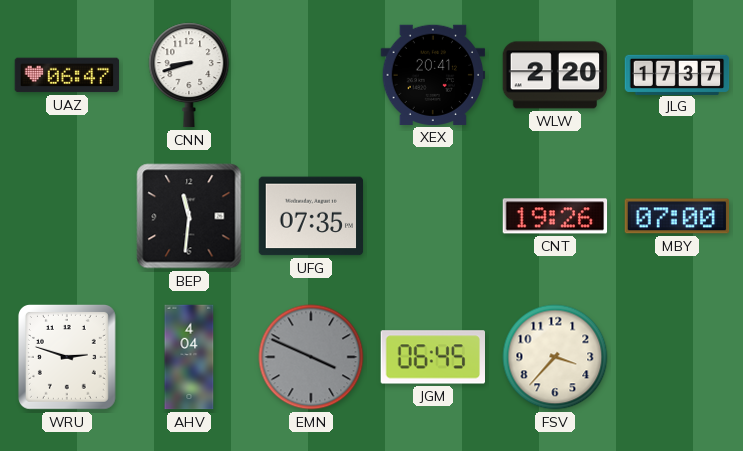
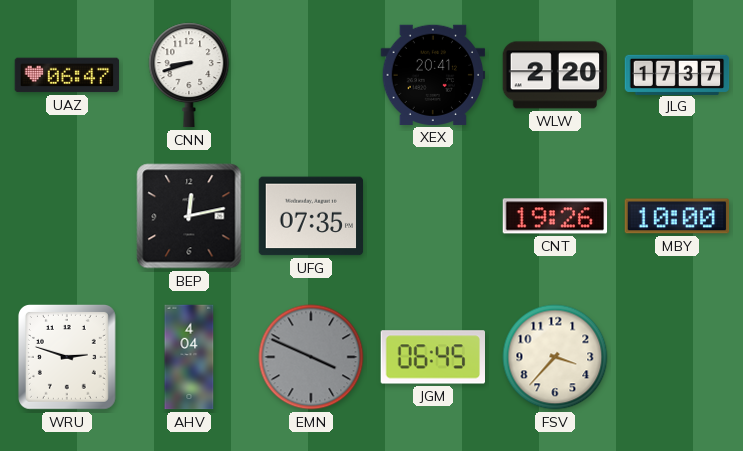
BEP: 11:31 -> 12:13 (189, 216)
MBY: 07:00 -> 10:00 (677, 216)
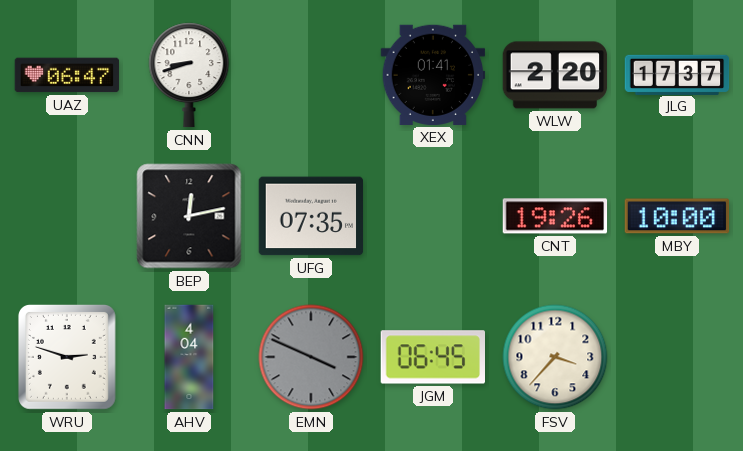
XEX: 20:41 -> 01:41 (433, 75)
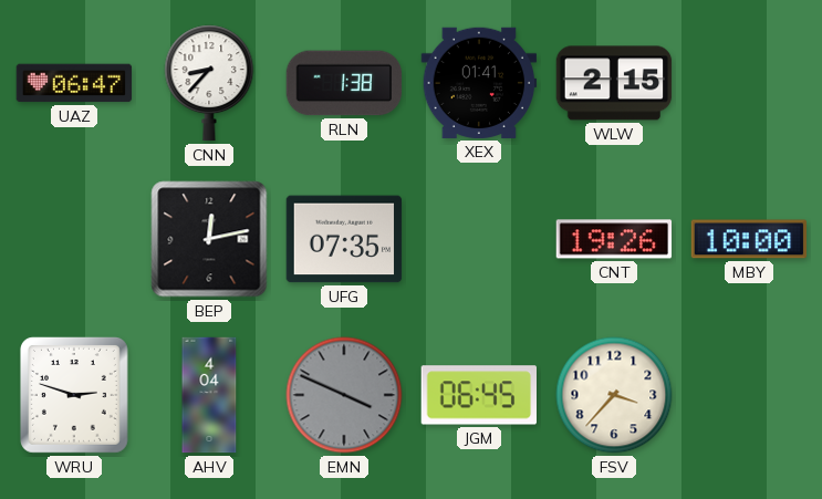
CNN: 8:42 -> 8:37 (209, 83)
RLN: none -> 1:38 (344, 83)
WLW: 2:20 -> 2:15 (614, 83)
JLG: 17:37 -> none (677, 74)
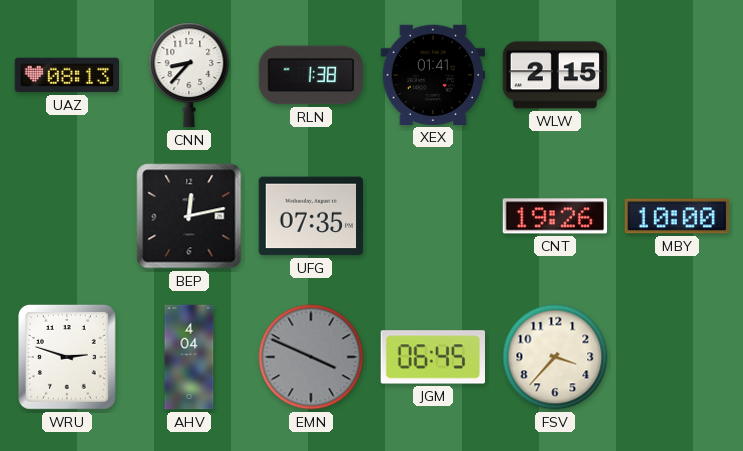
UAZ: 06:47 -> 08:13 (67, 75)
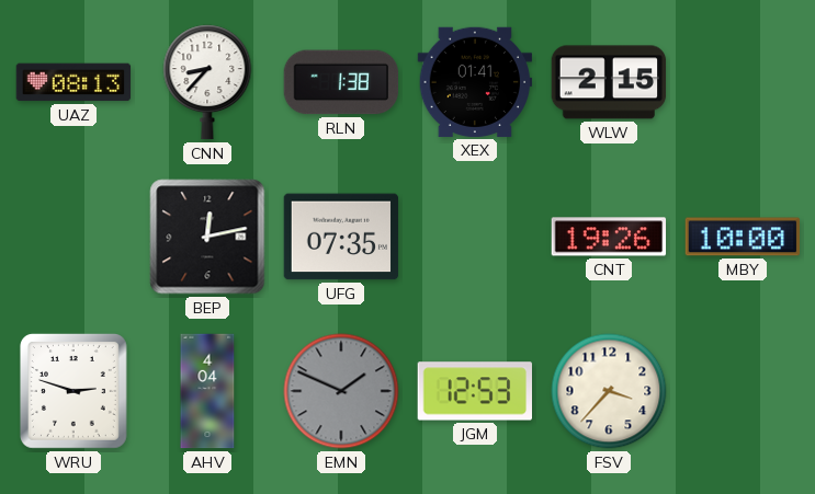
EMN: 3:49 -> 1:49 (341, 391)
JGM: 06:45 -> 12:53 (474, 391)
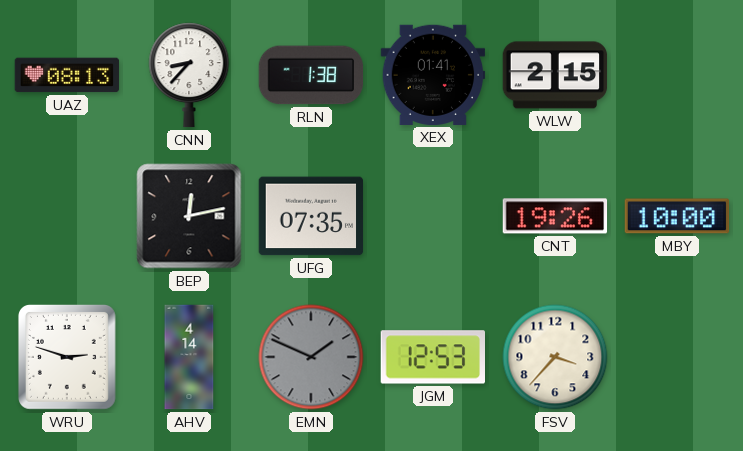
AHV: 4:04 -> 4:14 (189, 357)
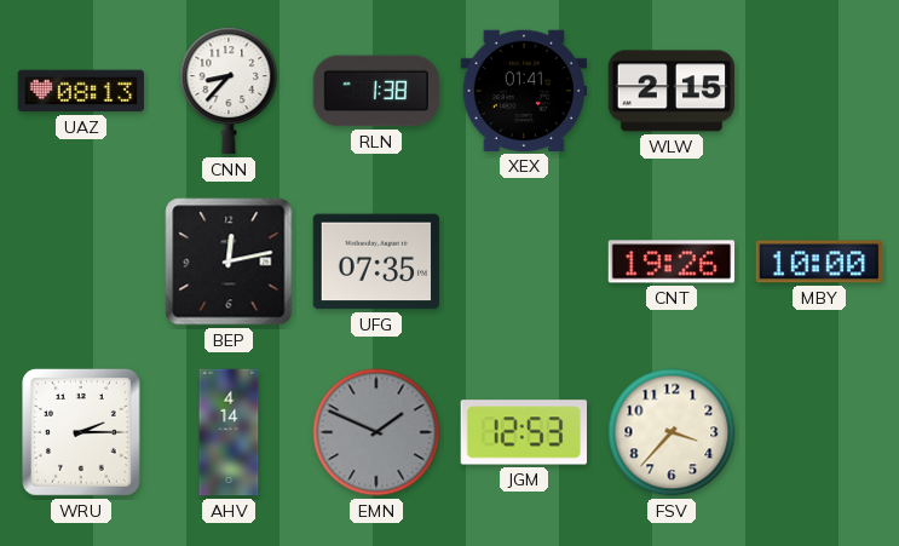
WRU: 2:48 -> 2:15 (81, 432)
